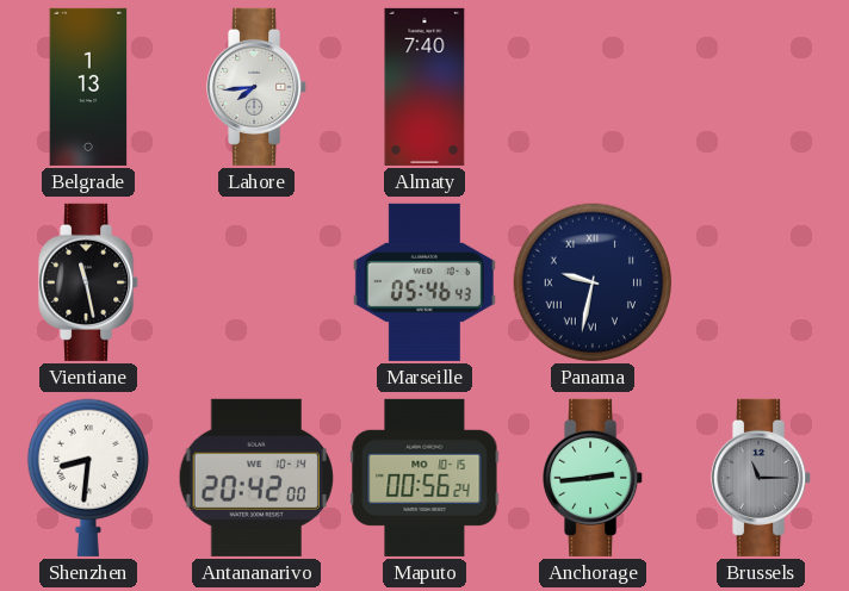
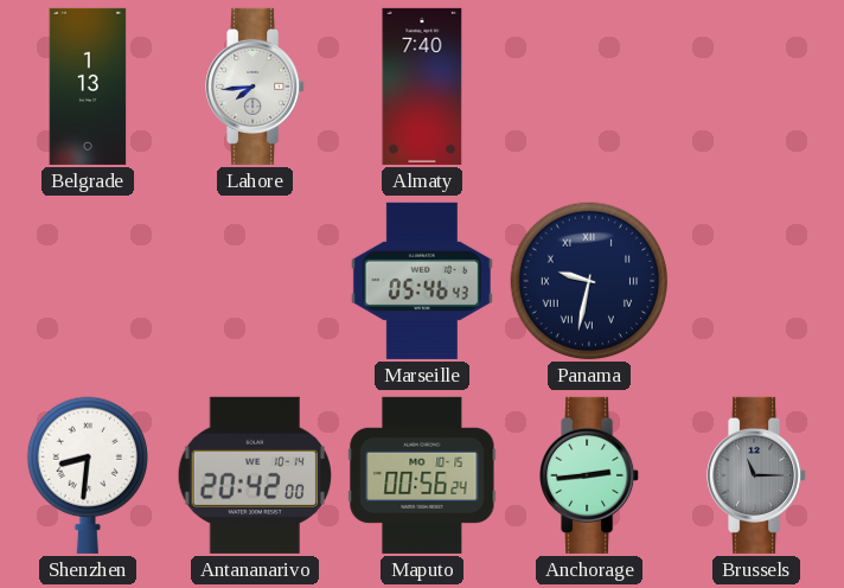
Vientiane: 11:28 -> none (89, 282)
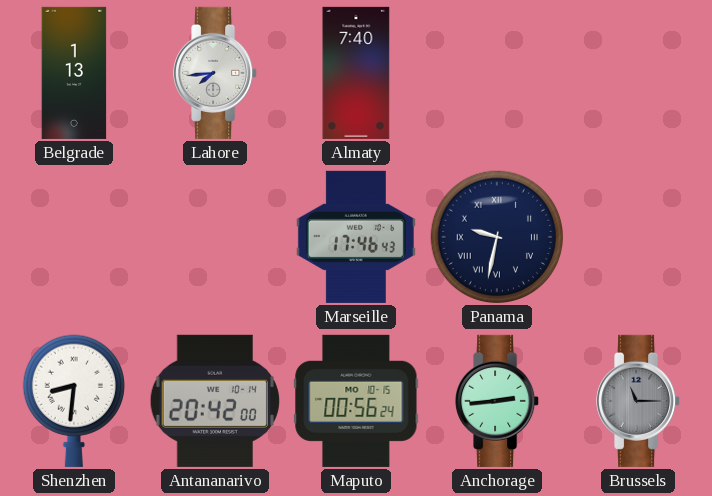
Marseille: 05:46 -> 17:46 (356, 237)
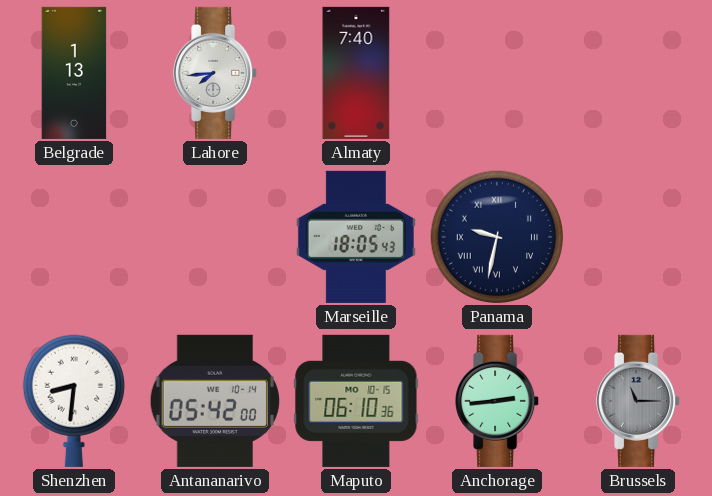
Marseille: 17:46 -> 18:05 (356, 237)
Antananarivo: 20:42 -> 05:42 (215, 401)
Maputo: 00:56 -> 06:10 (356, 401)
